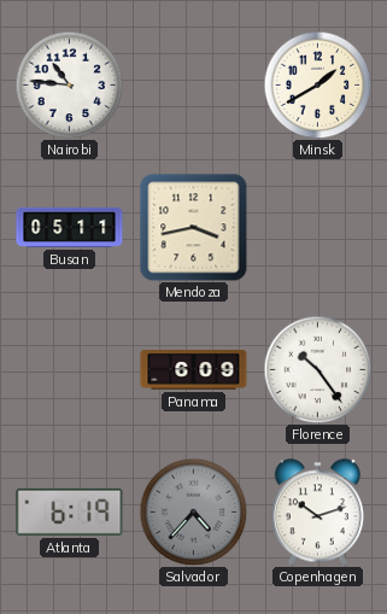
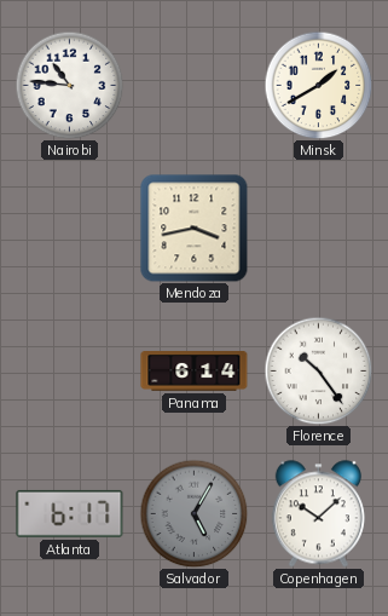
Busan: 05:11 -> none (70, 227)
Panama: 6:09 -> 6:14 (195, 372)
Atlanta: 6:19 -> 6:17 (70, 513)
Salvador: 4:37 -> 5:05 (193, 513)
Copenhagen: 10:12 -> 10:08 (318, 514)
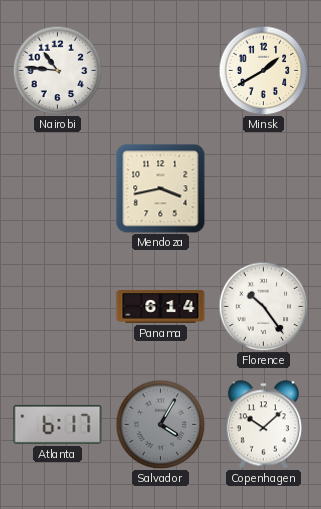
Salvador: 5:05 -> 4:05 (160, 424)
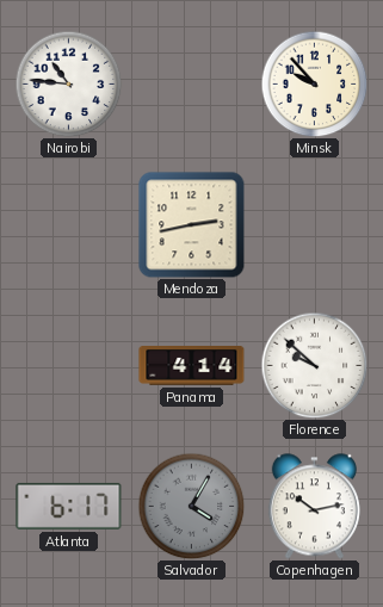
Minsk: 1:40 -> 9:53 (314, 83)
Mendoza: 3:43 -> 2:43 (192, 225)
Panama: 6:14 -> 4:14 (192, 366)
Florence: 10:24 -> 9:52 (314, 365)
Copenhagen: 10:08 -> 10:13 (314, 507)
